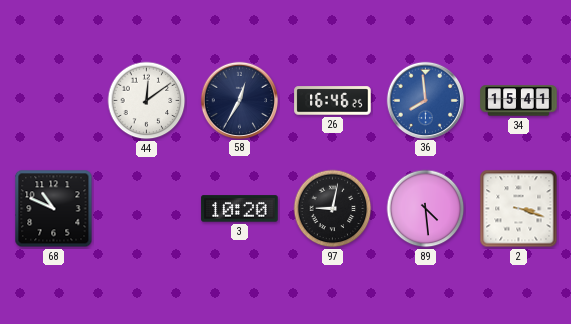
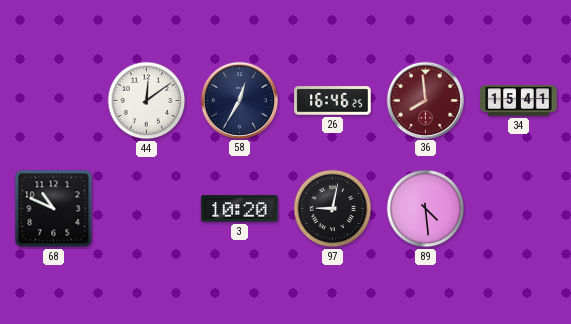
36 dial: blue -> burgundy (425, 100)
2: 3:18 -> none (519, 209)
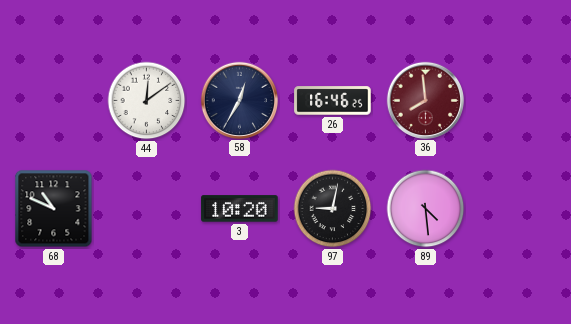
34: 15:41 -> none (519, 101)
